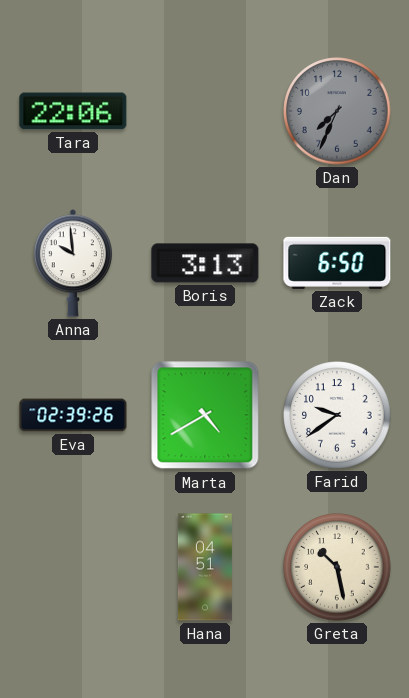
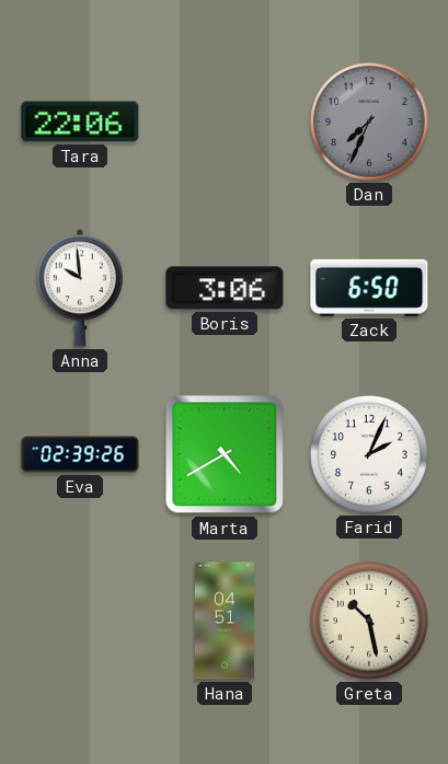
Boris: 3:13 -> 3:06 (225, 288)
Farid: 9:39 -> 2:04 (369, 454)
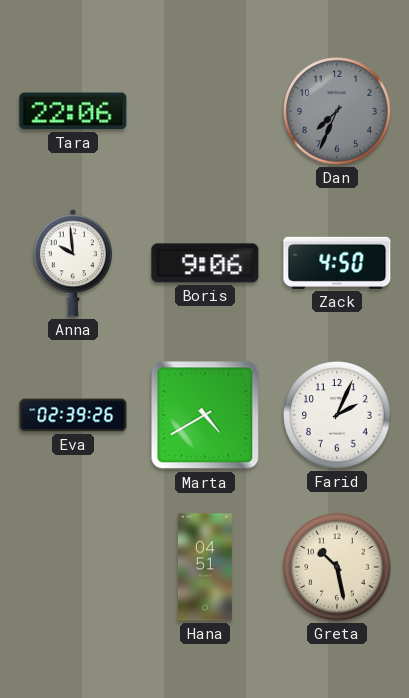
Boris: 3:06 -> 9:06 (205, 263)
Zack: 6:50 -> 4:50 (337, 263)
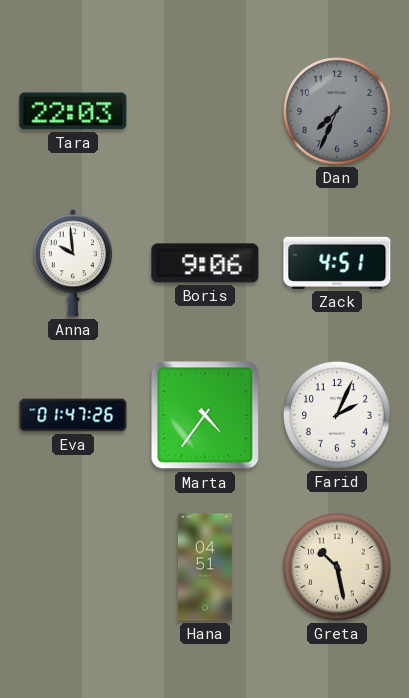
Tara: 22:06 -> 22:03 (73, 111)
Zack: 4:50 -> 4:51 (337, 263)
Eva: 02:39 -> 01:47 (73, 415)
Marta: 4:40 -> 4:36 (205, 415)
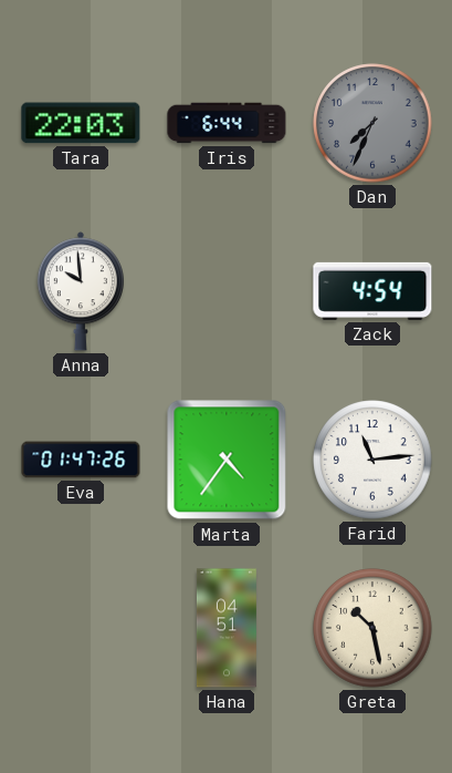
Iris: none -> 6:44 (227, 123)
Boris: 9:06 -> none (205, 263)
Zack: 4:51 -> 4:54 (372, 291)
Farid: 2:04 -> 11:14 (372, 460)
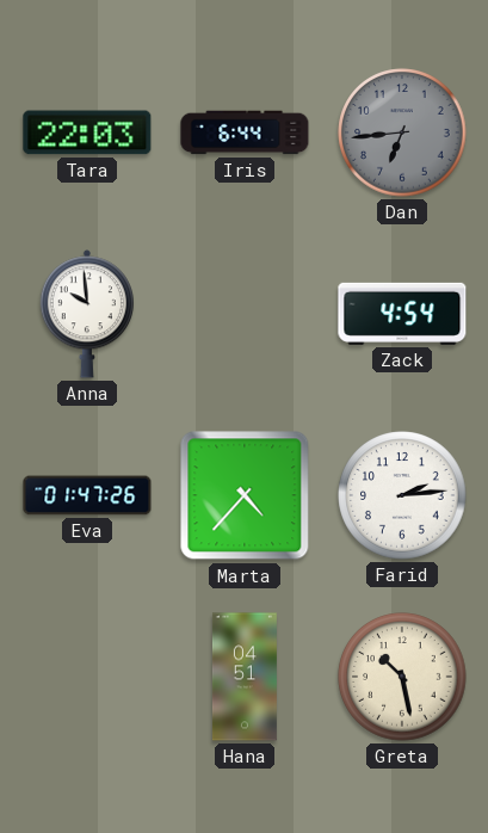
Dan: 7:34 -> 6:44 (402, 132)
Marta: 4:36 -> 4:37 (245, 495)
Farid: 11:14 -> 2:14 (402, 495)
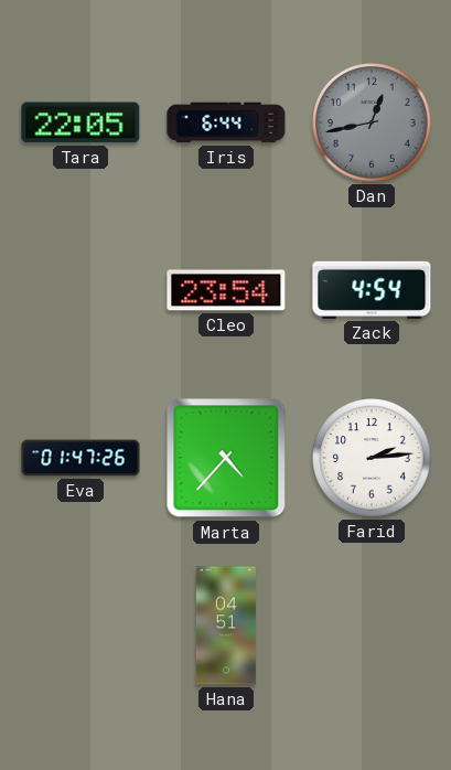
Tara: 22:03 -> 22:05 (80, 122)
Dan: 6:44 -> 12:43 (372, 122)
Anna: 9:59 -> none (86, 314)
Cleo: none -> 23:54 (226, 290)
Greta: 10:28 -> none (402, 677)
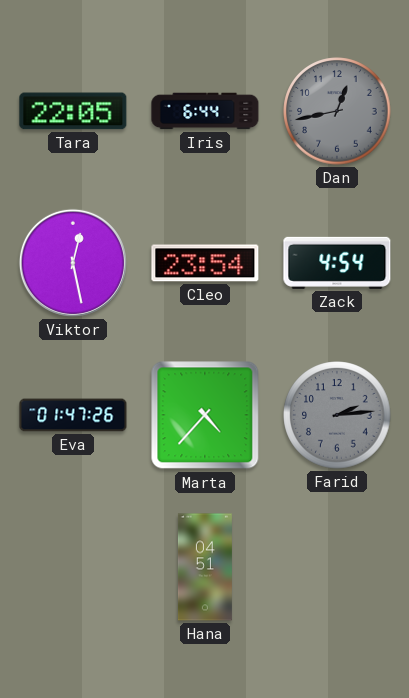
Viktor: none -> 12:28 (73, 263)
Farid dial: white -> grey (337, 415)
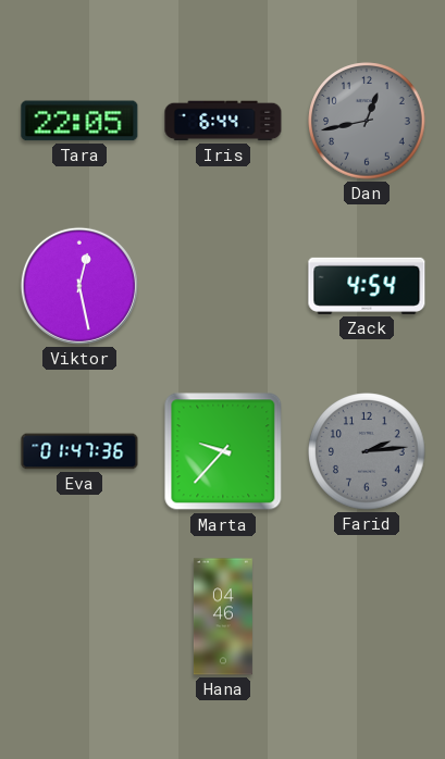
Cleo: 23:54 -> none (205, 263)
Eva: 01:47:26 -> 01:47:36 (79, 451)
Marta: 4:37 -> 9:37 (223, 451)
Hana: 04:51 -> 04:46 (223, 617)
